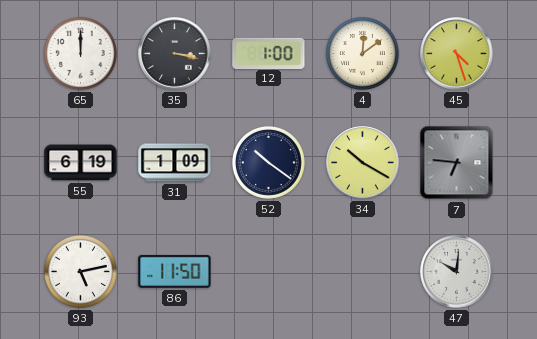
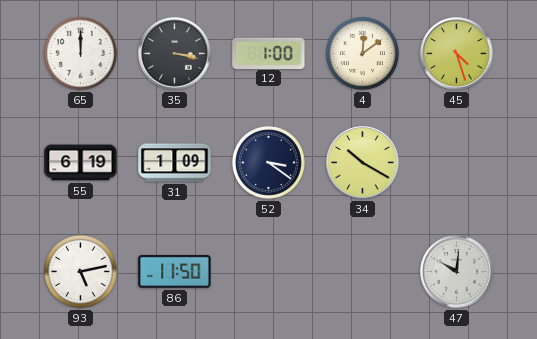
52: 10:21 -> 3:21 (268, 162)
7: 6:46 -> none (457, 163)
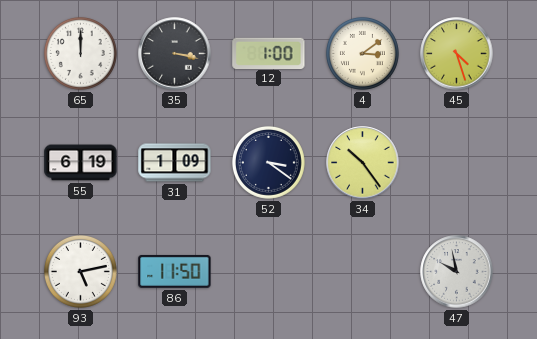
4: 12:09 -> 3:09 (362, 53)
34: 10:20 -> 10:24 (363, 163)
47: 10:01 -> 9:58 (457, 272)
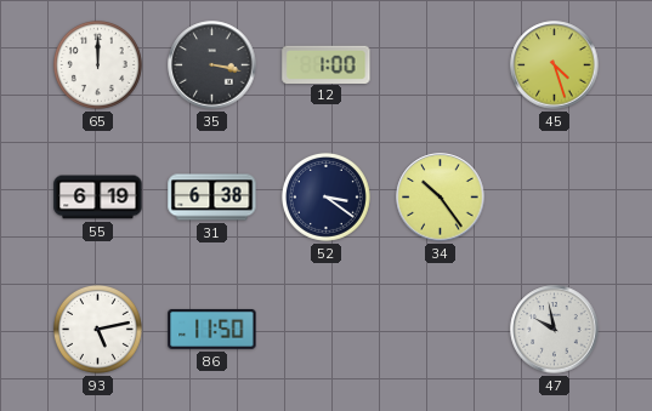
4: 3:09 -> none (362, 53)
31: 1:09 -> 6:38 (212, 198)
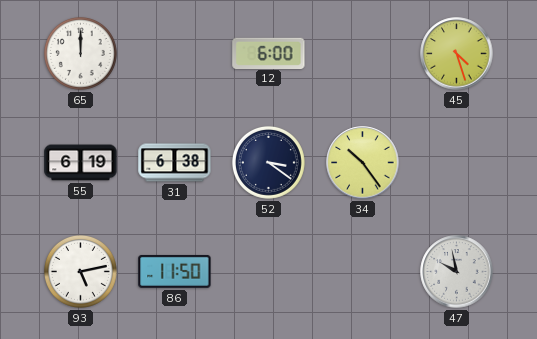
35: 3:17 -> none (212, 65)
12: 1:00 -> 6:00 (269, 53)
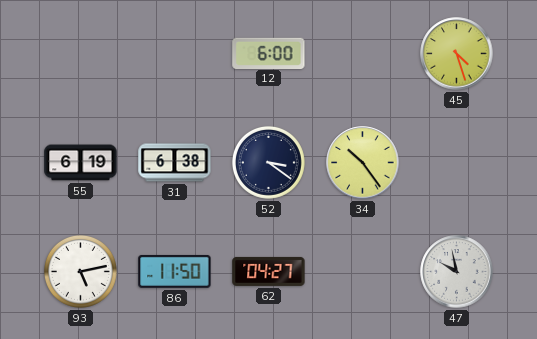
65: 12:00 -> none (80, 53)
62: none -> 04:27 (269, 271)
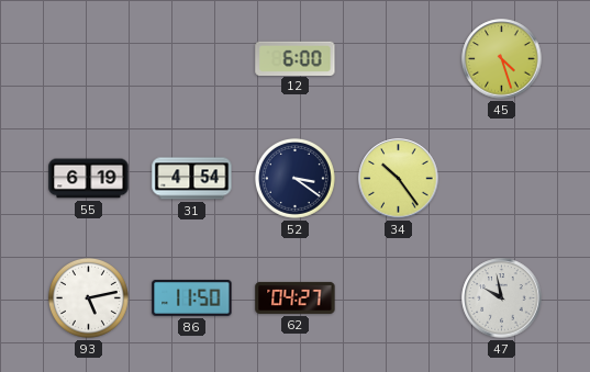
31: 6:38 -> 4:54 (192, 179)
